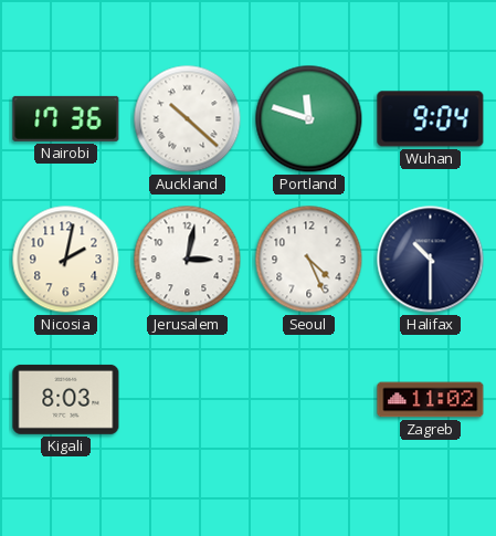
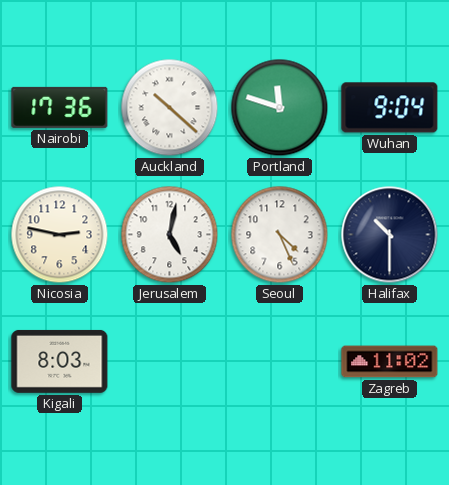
Nicosia: 2:02 -> 2:47 (60, 235)
Jerusalem: 3:02 -> 5:02 (170, 235)
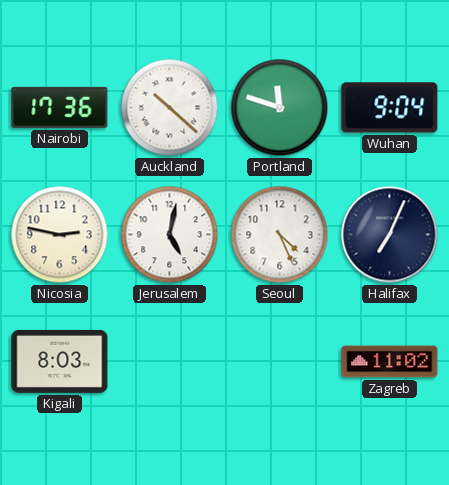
Halifax: 10:30 -> 7:04 (390, 235)
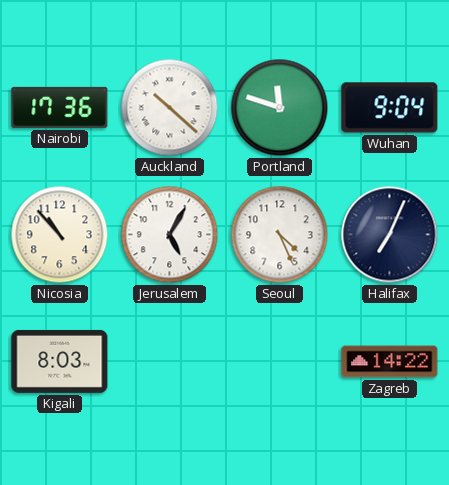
Nicosia: 2:47 -> 10:53 (60, 235)
Jerusalem: 5:02 -> 5:05 (170, 235)
Zagreb: 11:02 -> 14:22 (390, 362)
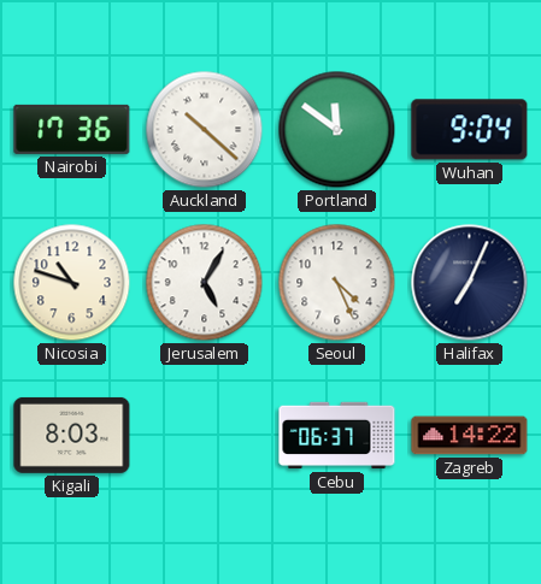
Portland: 11:48 -> 11:51 (337, 130)
Nicosia: 10:53 -> 10:48 (72, 283)
Cebu: none -> 06:37 (337, 436)
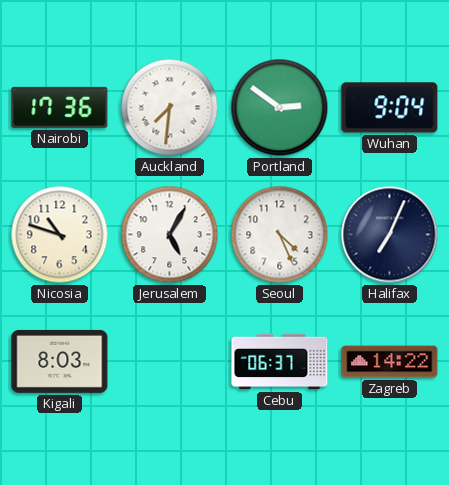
Auckland: 10:22 -> 7:31 (170, 108)
Portland: 11:51 -> 2:51 (280, 108)
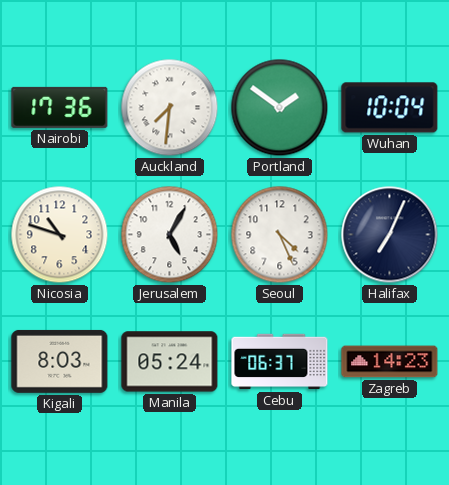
Portland: 2:51 -> 1:51 (280, 108)
Wuhan: 9:04 -> 10:04 (390, 108)
Manila: none -> 05:24 (170, 362)
Zagreb: 14:22 -> 14:23 (390, 362)
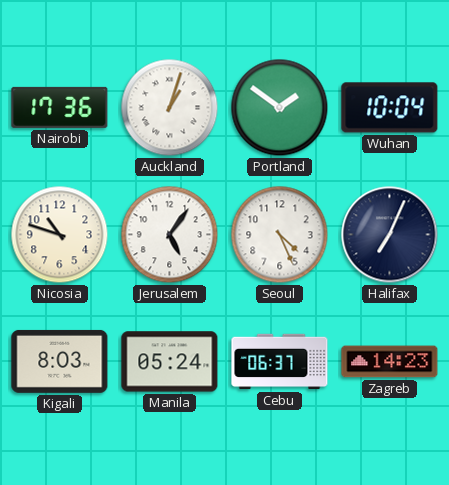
Auckland: 7:31 -> 1:03 (170, 108)
Jerusalem: 5:05 -> 5:06 (170, 235)
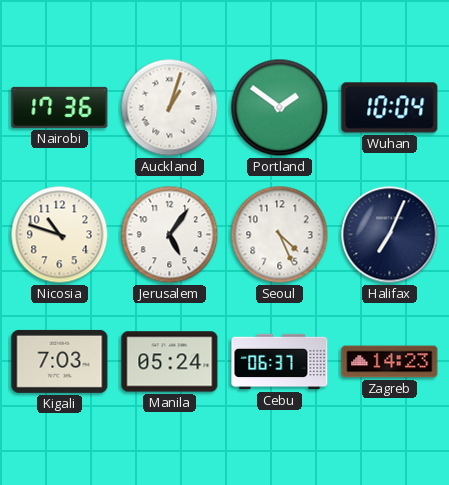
Kigali: 8:03 -> 7:03 (60, 361)
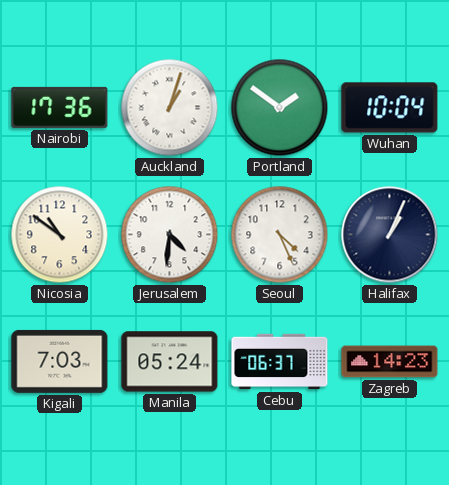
Nicosia: 10:48 -> 10:51 (60, 235)
Jerusalem: 5:06 -> 4:31 (170, 235)
Halifax: 7:04 -> 1:04 (390, 235)
